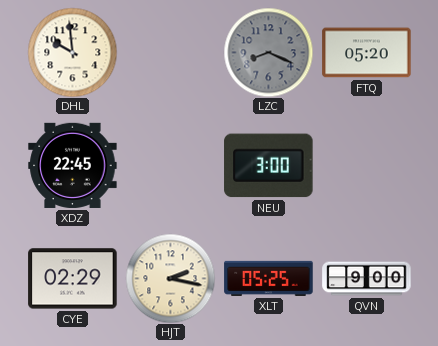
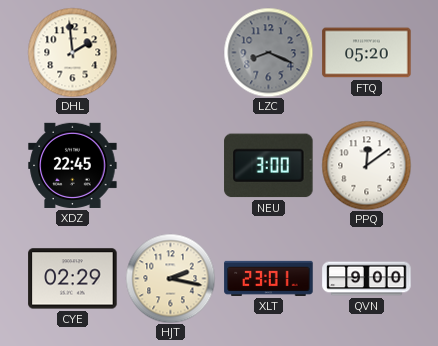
DHL: 9:59 -> 1:59 (72, 52)
PPQ: none -> 12:09 (366, 165)
XLT: 05:25 -> 23:01 (269, 278)
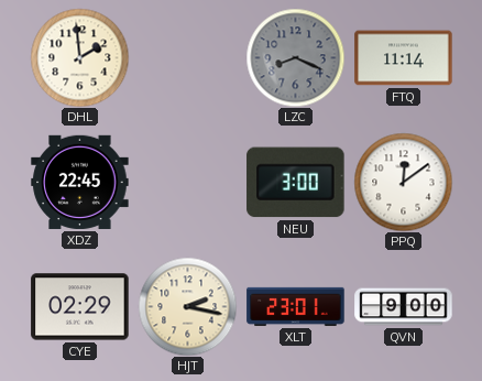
FTQ: 05:20 -> 11:14 (404, 58)
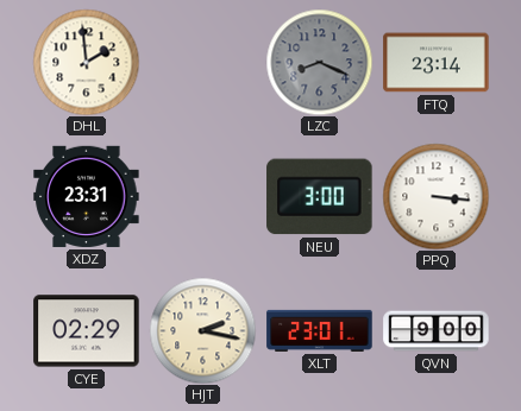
FTQ: 11:14 -> 23:14 (437, 63)
XDZ: 22:45 -> 23:31 (87, 196)
PPQ: 12:09 -> 3:16 (435, 196)
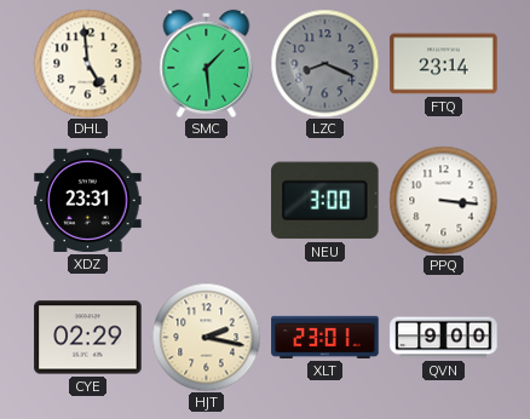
DHL: 1:59 -> 4:59 (87, 63)
SMC: none -> 1:29 (207, 63)
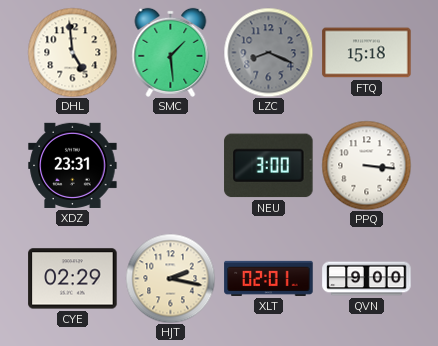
FTQ: 23:14 -> 15:18 (367, 53)
XLT: 23:01 -> 02:01 (269, 278)
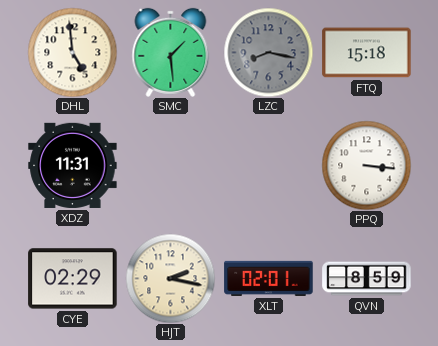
LZC: 8:19 -> 8:17 (268, 52)
XDZ: 23:31 -> 11:31 (73, 165)
NEU: 3:00 -> none (269, 166)
QVN: 9:00 -> 8:59 (367, 279)
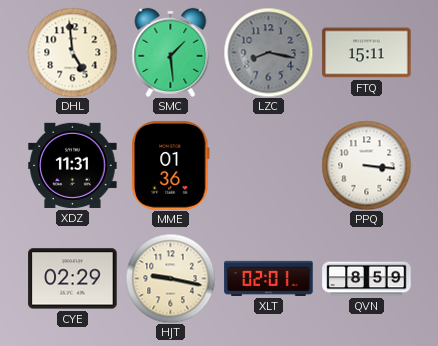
FTQ: 15:18 -> 15:11 (367, 53)
MME: none -> 01:36 (171, 166)
HJT: 2:17 -> 9:17 (170, 278)
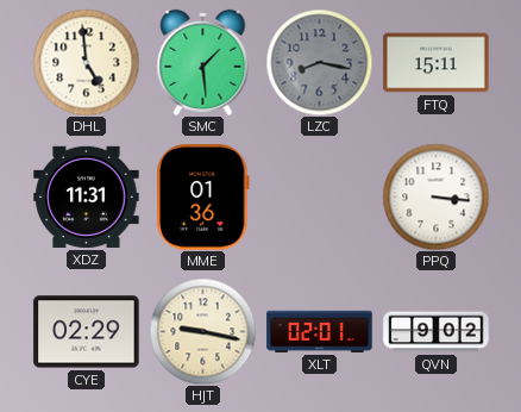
QVN: 8:59 -> 9:02 (437, 332)
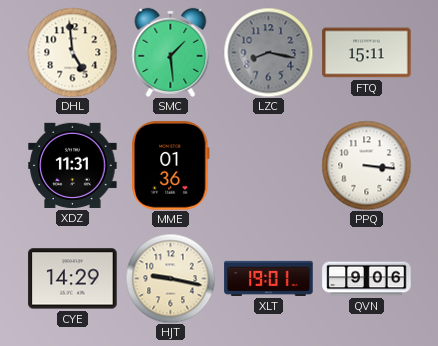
CYE: 02:29 -> 14:29 (73, 279)
XLT: 02:01 -> 19:01 (269, 278)
QVN: 9:02 -> 9:06 (367, 279)
